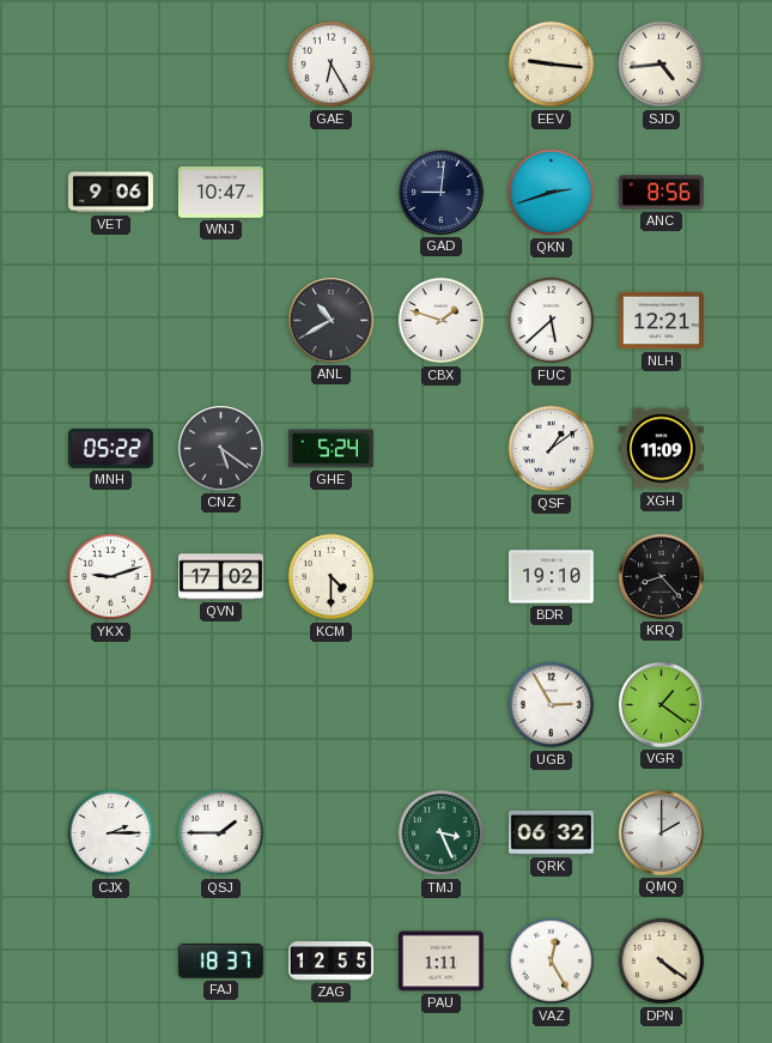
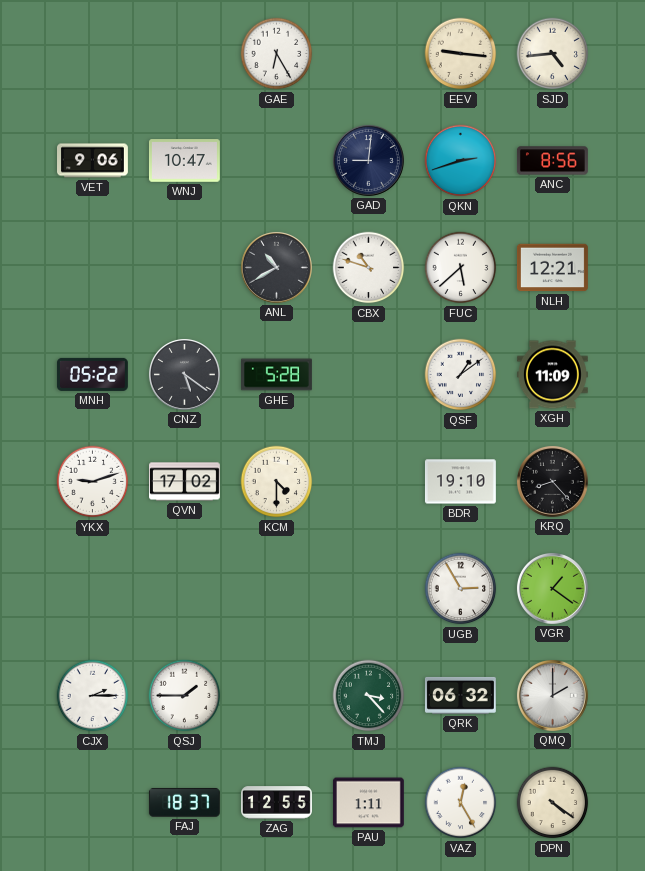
CBX: 1:48 -> 10:48 (369, 268)
GHE: 5:24 -> 5:28 (277, 375)
TMJ: 3:26 -> 3:23 (369, 696)
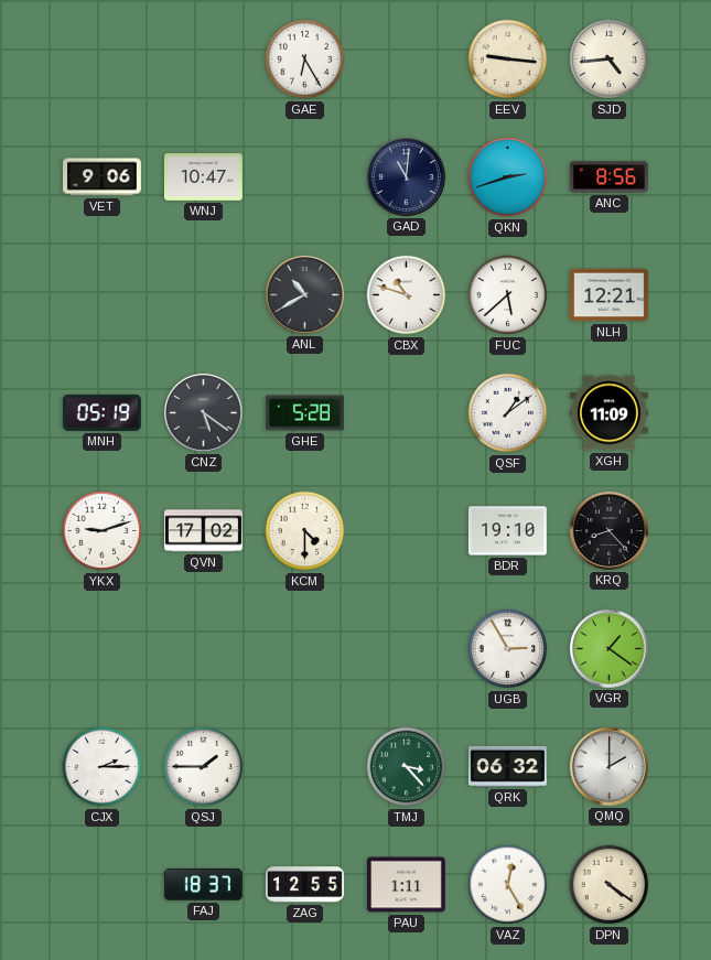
GAD: 9:01 -> 11:01 (406, 176)
MNH: 05:22 -> 05:19 (101, 412)
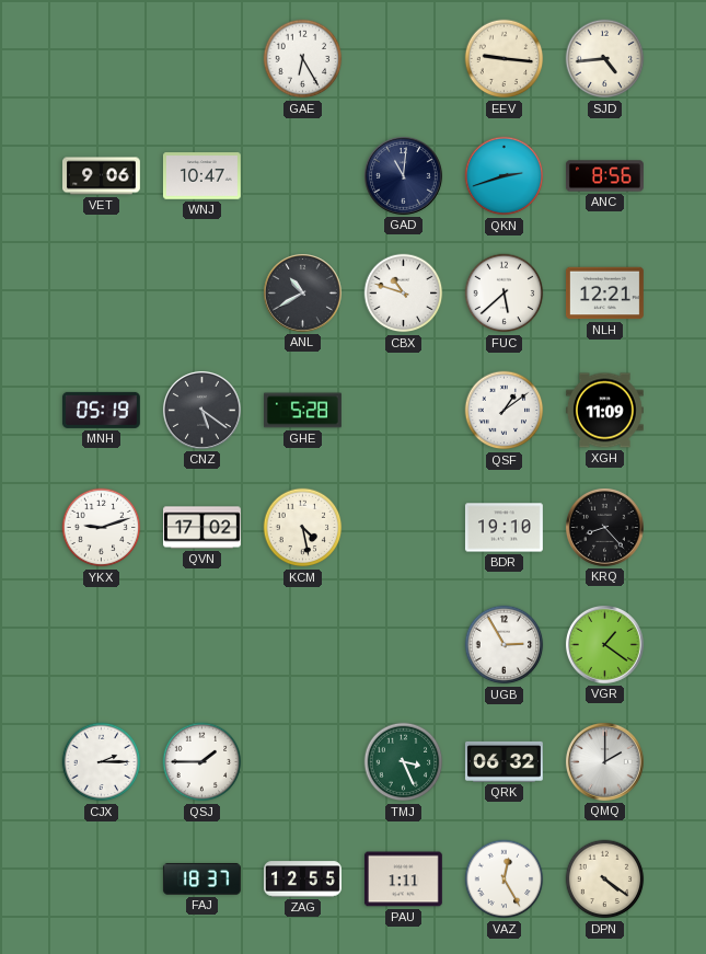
KCM: 4:30 -> 4:28 (303, 528)
TMJ: 3:23 -> 3:26 (404, 762)
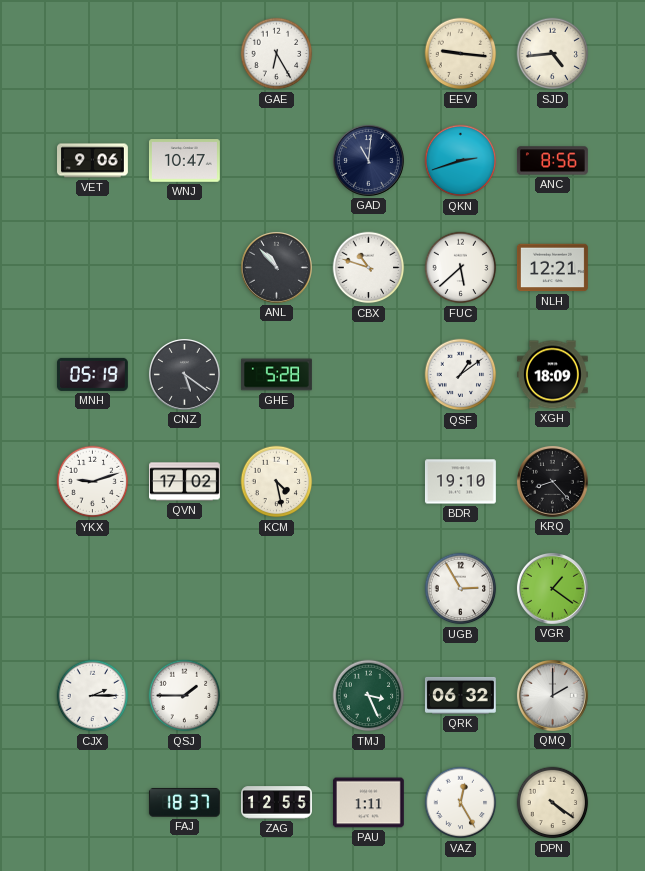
ANL: 10:40 -> 10:53 (276, 267)
XGH: 11:09 -> 18:09 (552, 375)
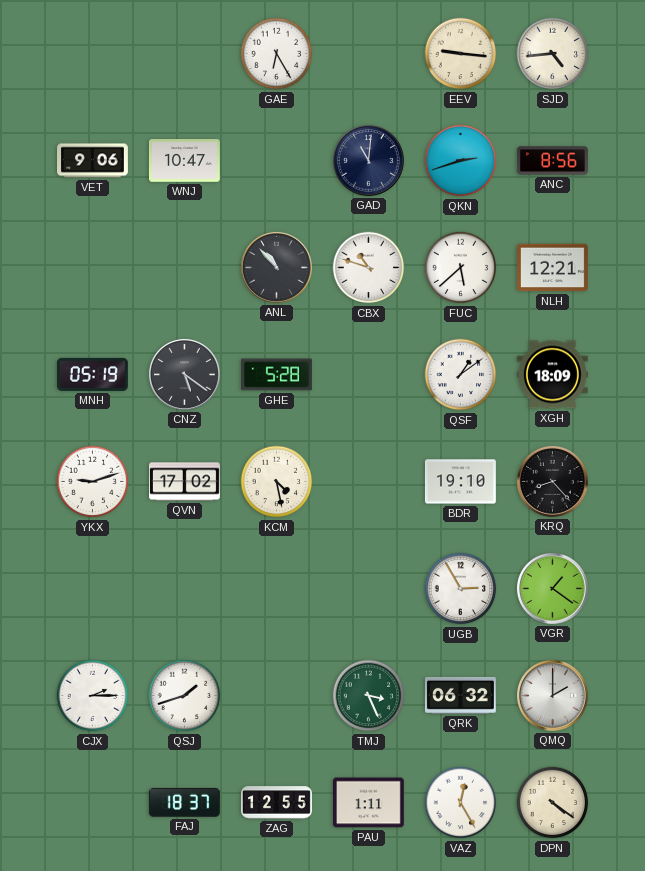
QSJ: 1:45 -> 1:42 (185, 696)
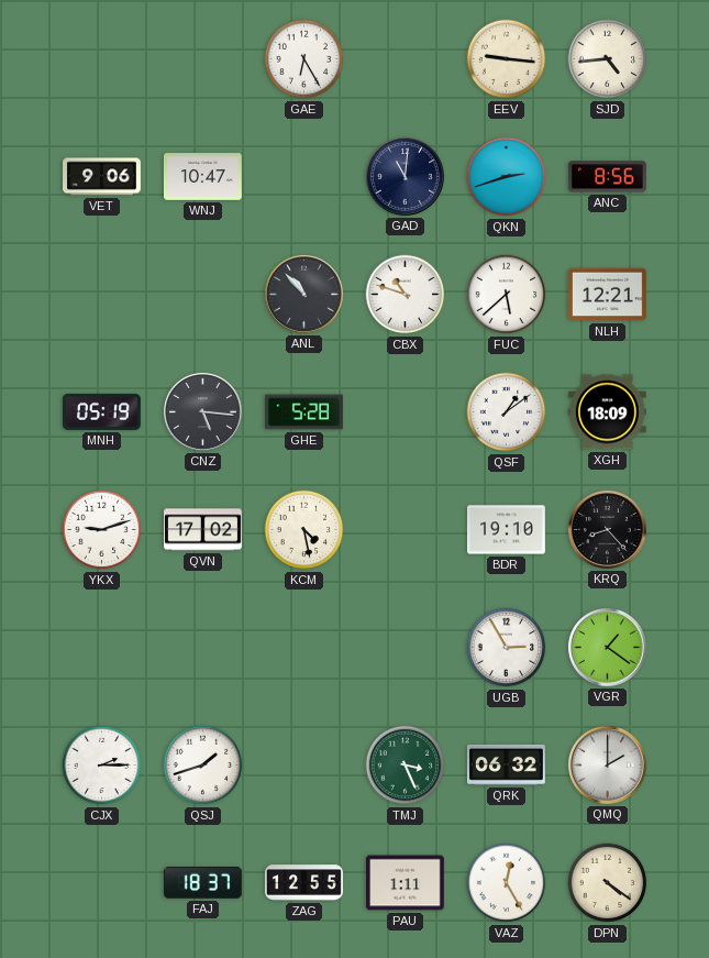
CNZ: 5:21 -> 5:16 (202, 411)
